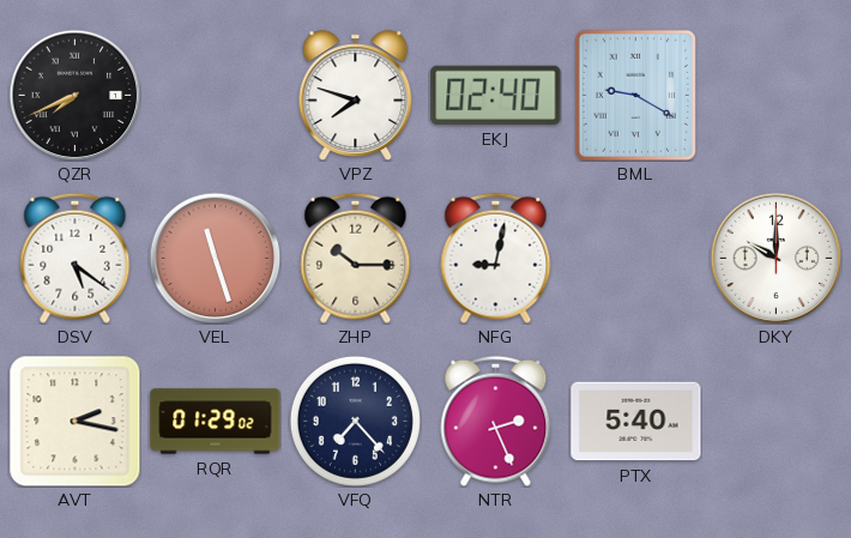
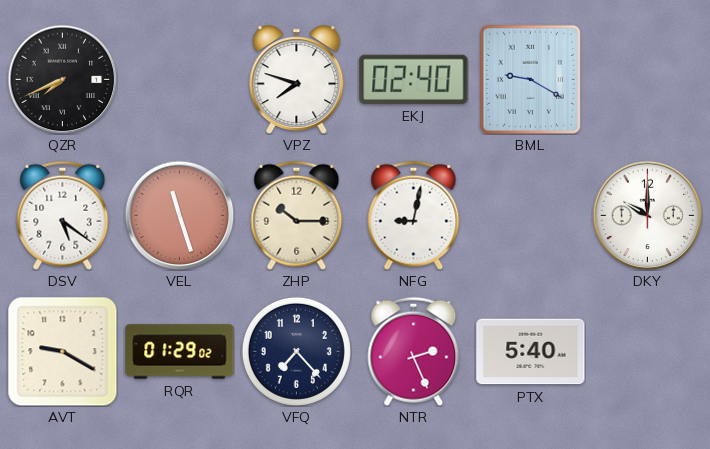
AVT: 2:17 -> 9:20 (62, 351)
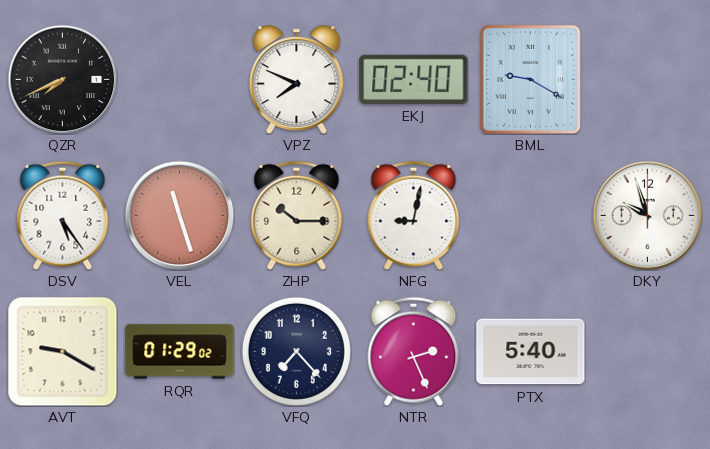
VPZ: 7:48 -> 7:49 (297, 80)
DSV: 5:21 -> 5:24 (63, 215)
DKY: 10:00 -> 9:57 (647, 215)
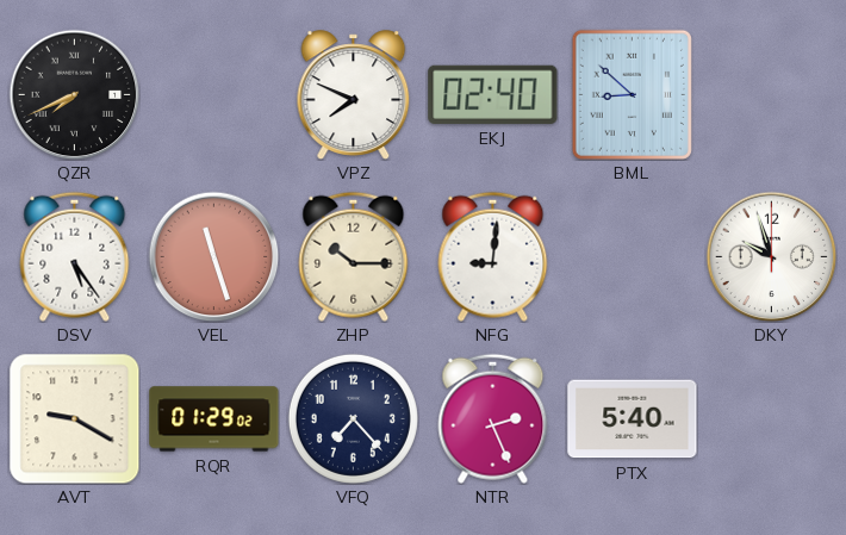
BML: 9:20 -> 8:52 (632, 94)
NFG: 9:02 -> 9:01 (493, 256)
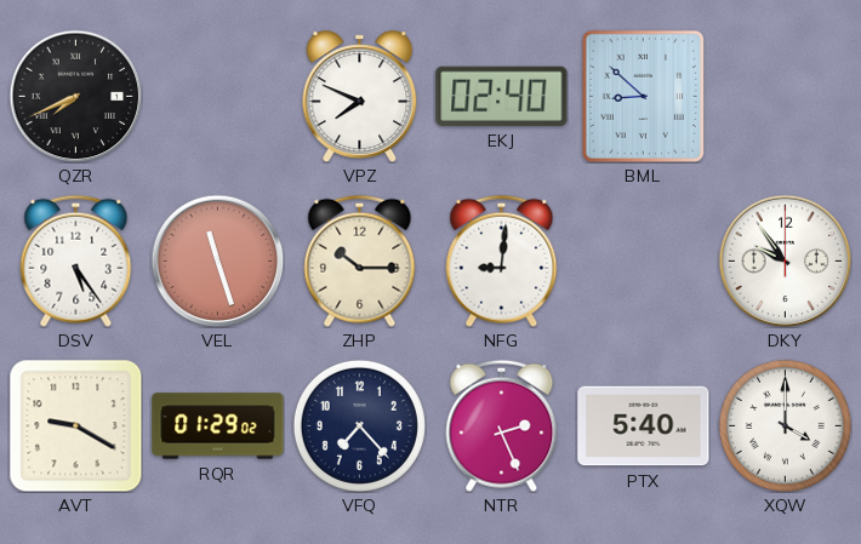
DKY: 9:57 -> 9:54 (785, 260)
XQW: none -> 4:00 (785, 425)
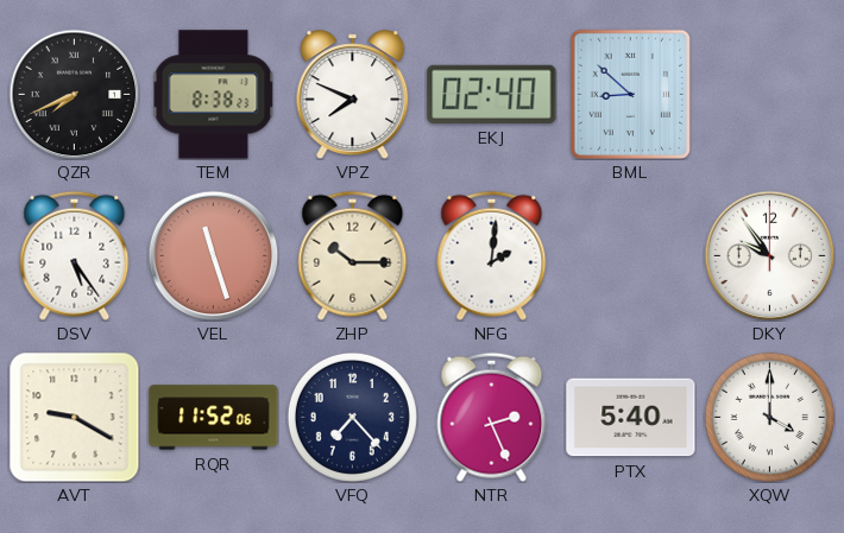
TEM: none -> 8:38 (214, 95)
NFG: 9:01 -> 2:01 (492, 255)
RQR: 01:29 -> 11:52 (214, 418)
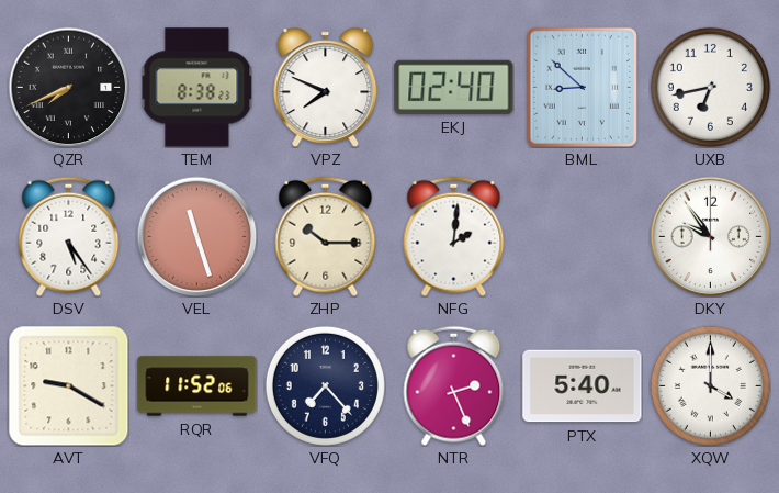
UXB: none -> 6:43 (710, 87)
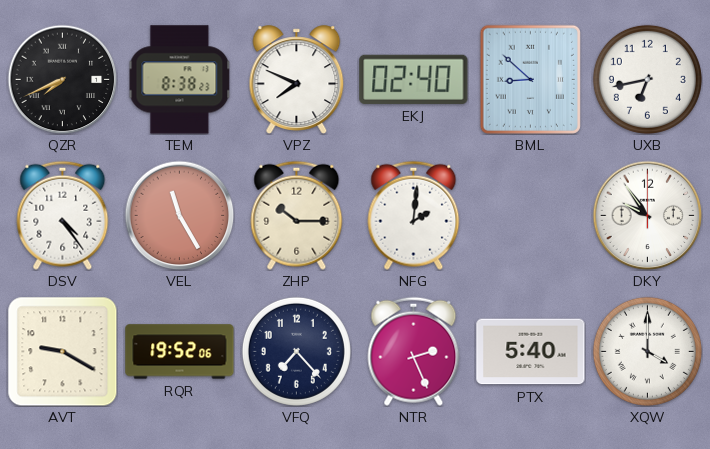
DSV: 5:24 -> 4:24 (63, 215)
VEL: 11:27 -> 11:25 (179, 215)
RQR: 11:52 -> 19:52 (180, 352)
